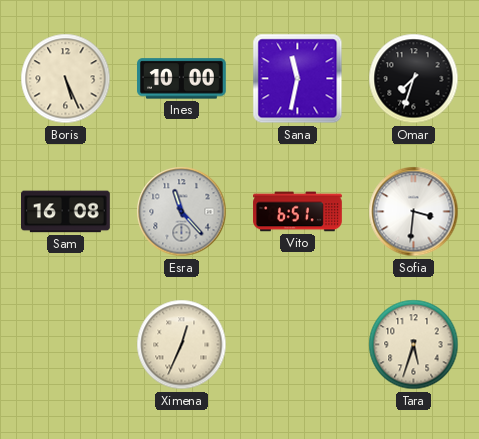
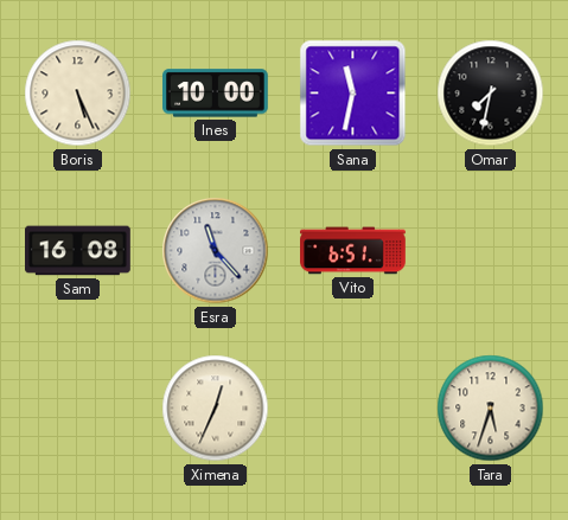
Omar: 7:33 -> 7:32 (491, 94)
Sofia: 3:31 -> none (414, 212)
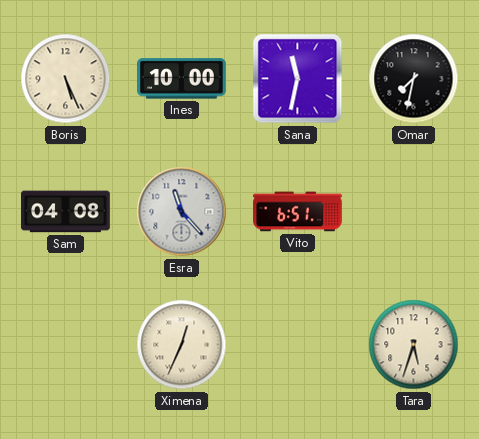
Sam: 16:08 -> 04:08 (66, 212)
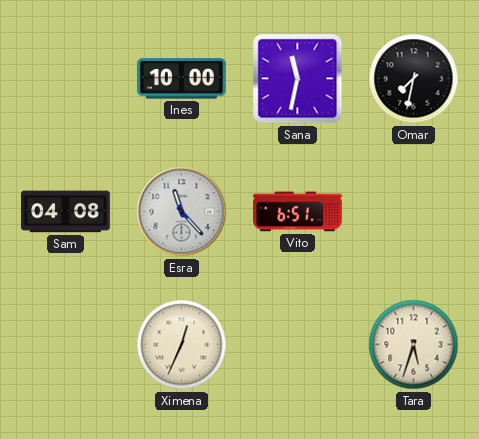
Boris: 5:26 -> none (66, 79)
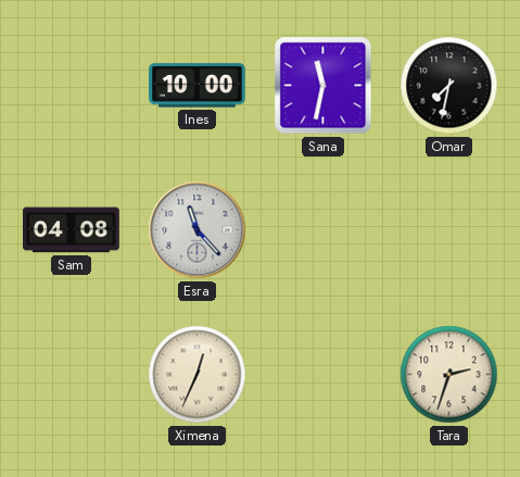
Vito: 6:51 -> none (298, 212)
Tara: 5:33 -> 2:33 (449, 375)
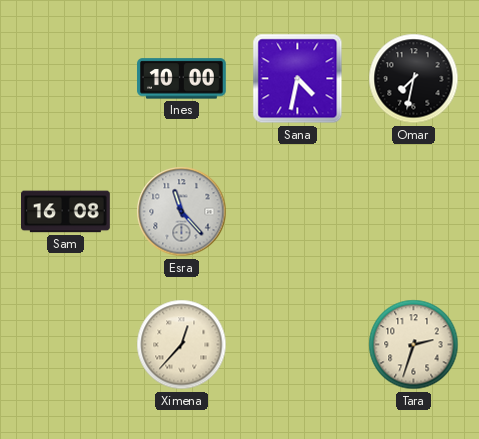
Sana: 11:32 -> 4:32 (298, 79)
Sam: 04:08 -> 16:08 (66, 212)
Ximena: 12:34 -> 12:37 (182, 345)
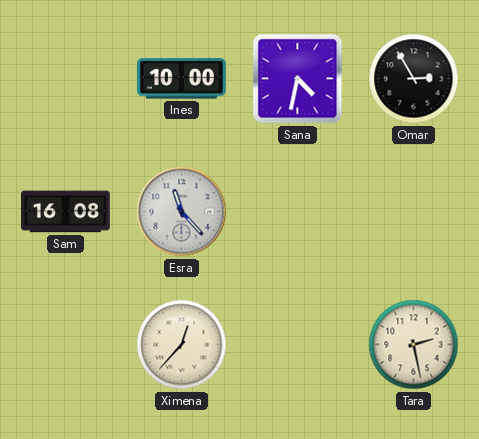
Omar: 7:32 -> 2:55 (414, 79)
Tara: 2:33 -> 2:28 (414, 345)
